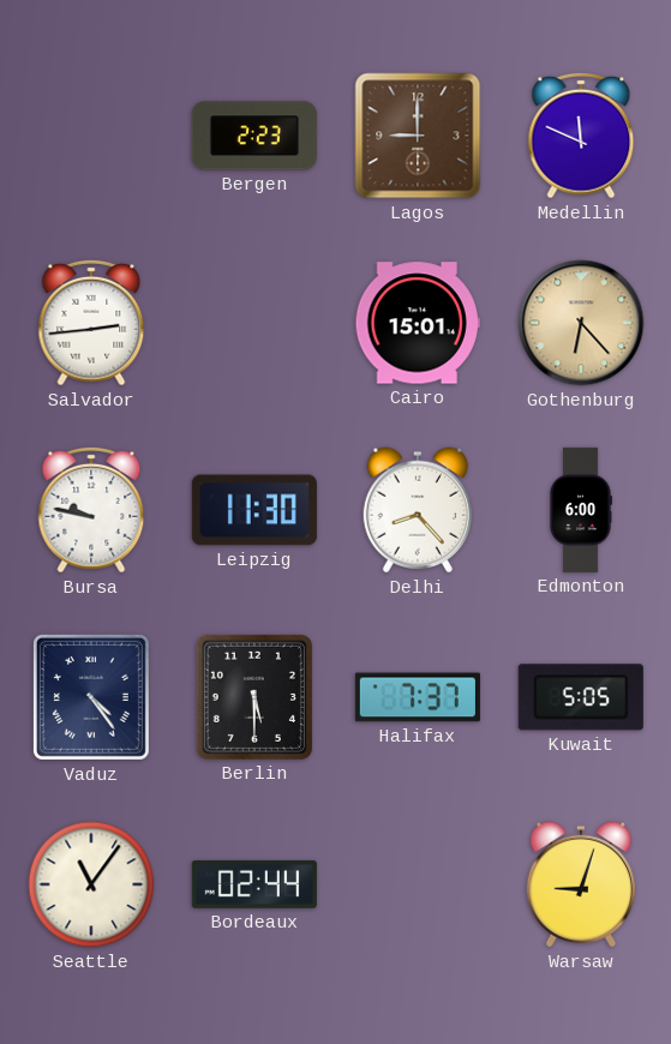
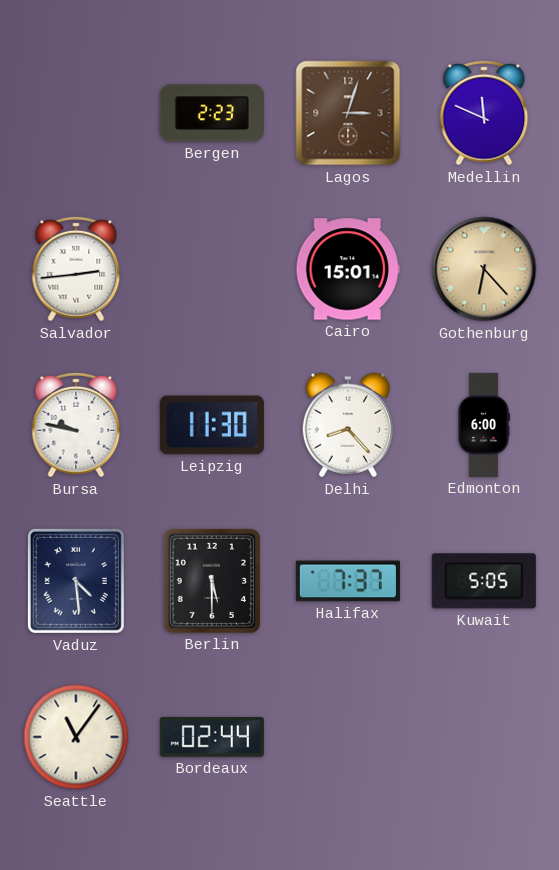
Lagos: 9:00 -> 3:03 (348, 113)
Vaduz: 4:24 -> 4:29 (76, 581)
Warsaw: 9:03 -> none (581, 884)
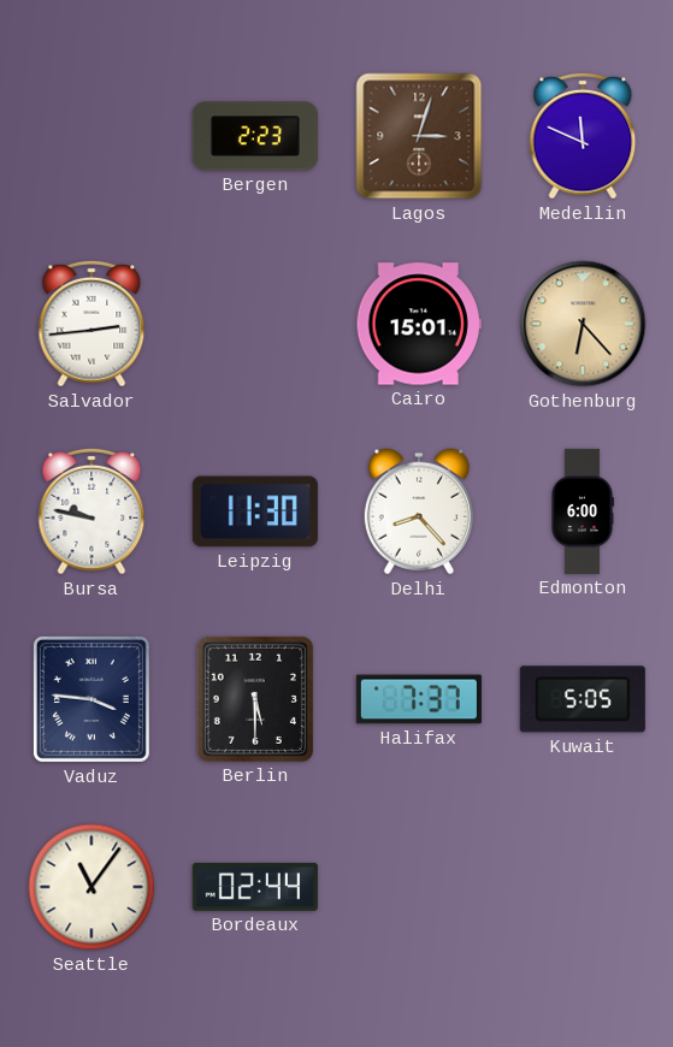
Vaduz: 4:29 -> 3:46 (91, 699)
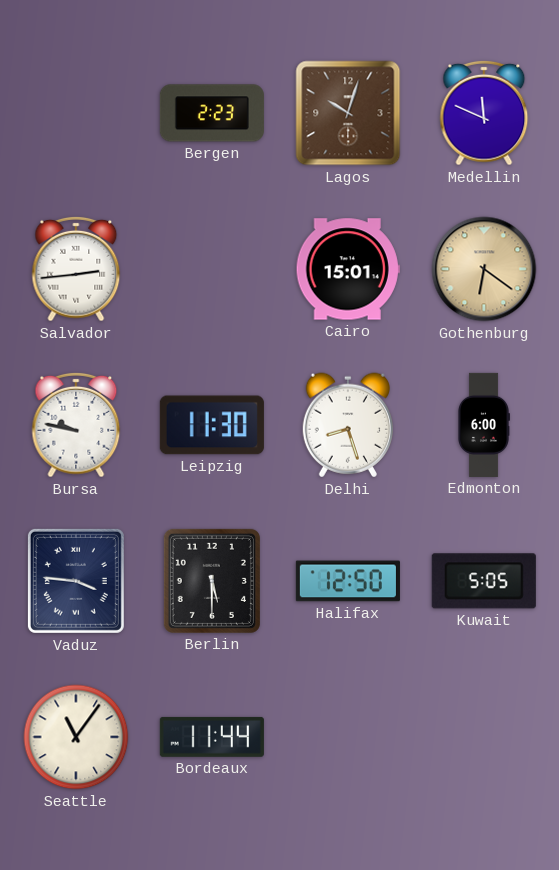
Lagos: 3:03 -> 10:03 (348, 113)
Gothenburg: 6:23 -> 6:21 (484, 269)
Delhi: 8:23 -> 8:27 (348, 425)
Halifax: 7:37 -> 12:50 (348, 581)
Bordeaux: 02:44 -> 11:44 (212, 737)
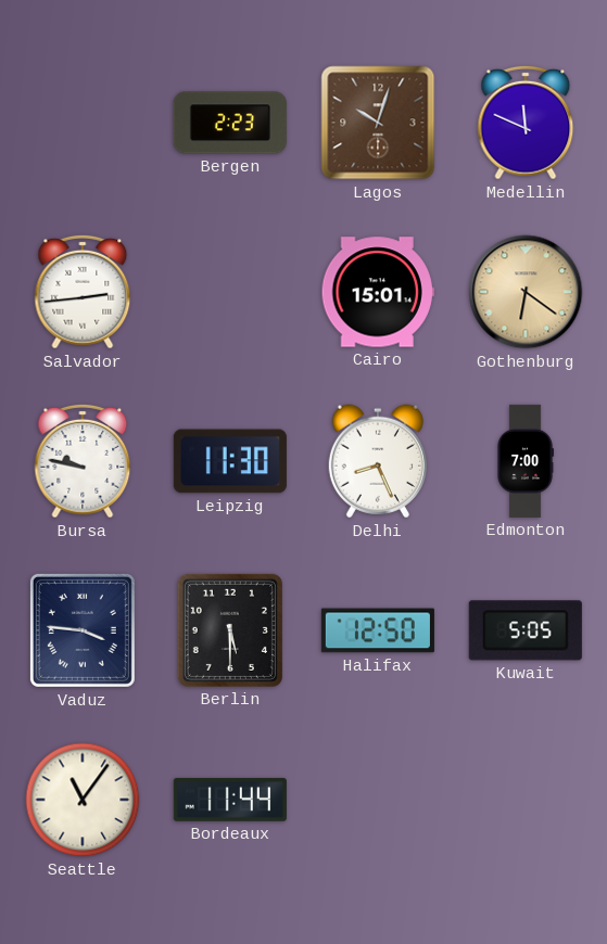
Delhi: 8:27 -> 8:26 (378, 461)
Edmonton: 6:00 -> 7:00 (524, 461)
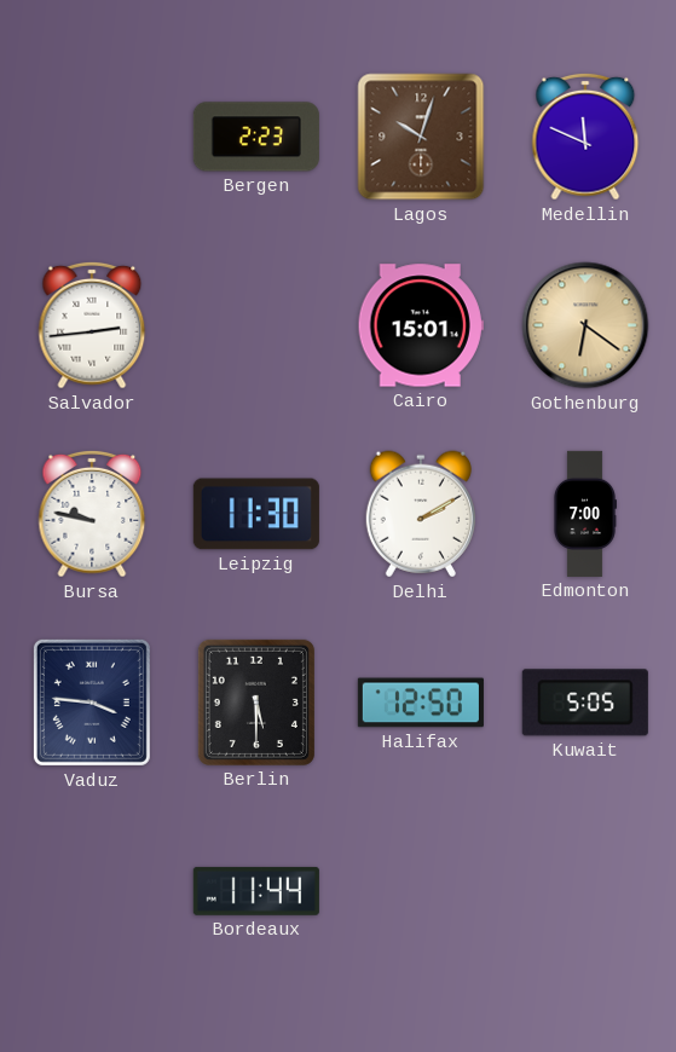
Delhi: 8:26 -> 2:10 (421, 514)
Seattle: 11:06 -> none (83, 800)
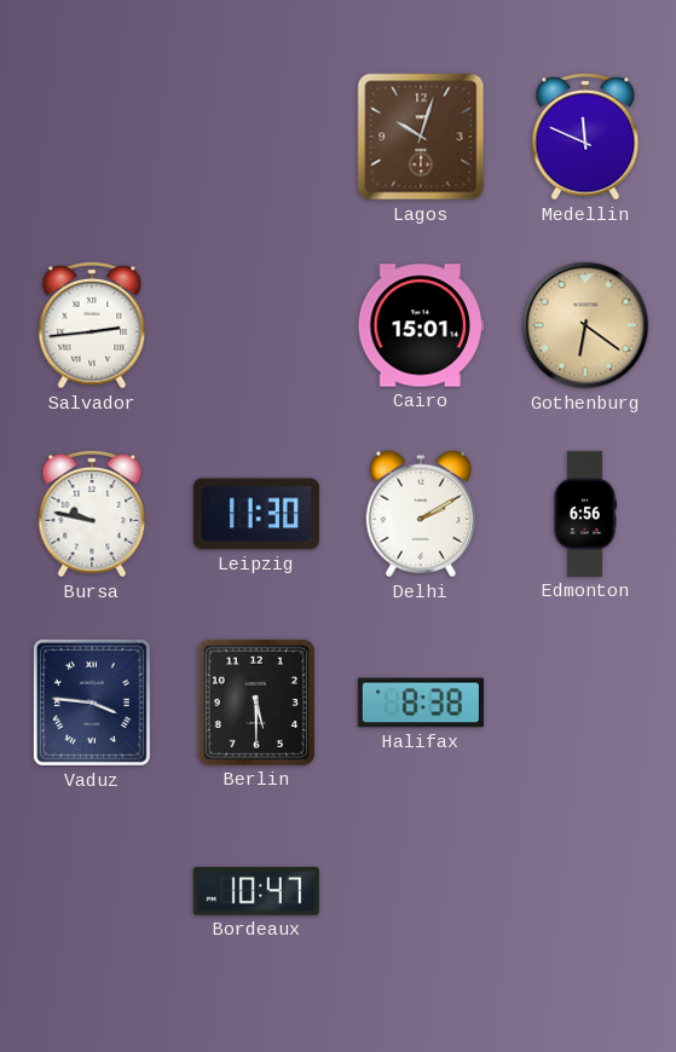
Bergen: 2:23 -> none (256, 137)
Edmonton: 7:00 -> 6:56 (584, 514)
Halifax: 12:50 -> 8:38 (421, 703)
Kuwait: 5:05 -> none (585, 703)
Bordeaux: 11:44 -> 10:47 (256, 891)
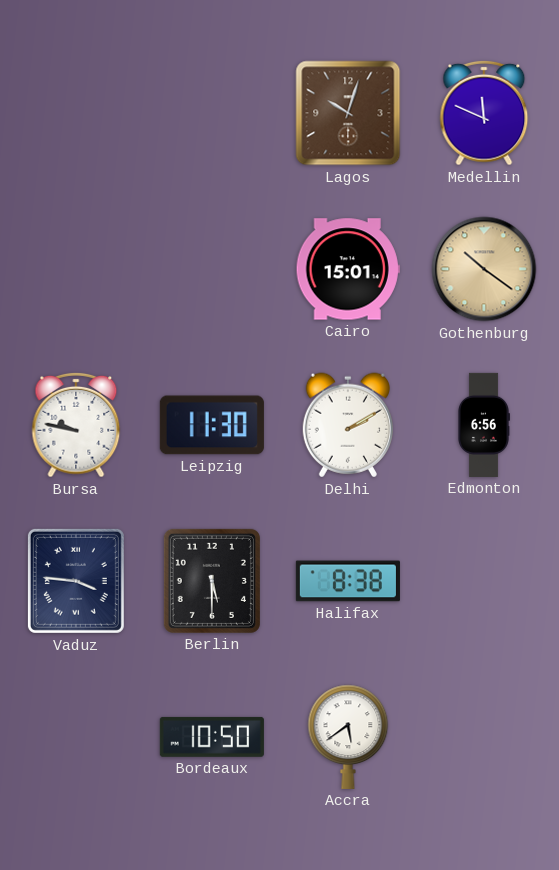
Salvador: 2:44 -> none (92, 325)
Gothenburg: 6:21 -> 10:21 (484, 269)
Bordeaux: 10:47 -> 10:50 (212, 737)
Accra: none -> 5:39 (348, 737)
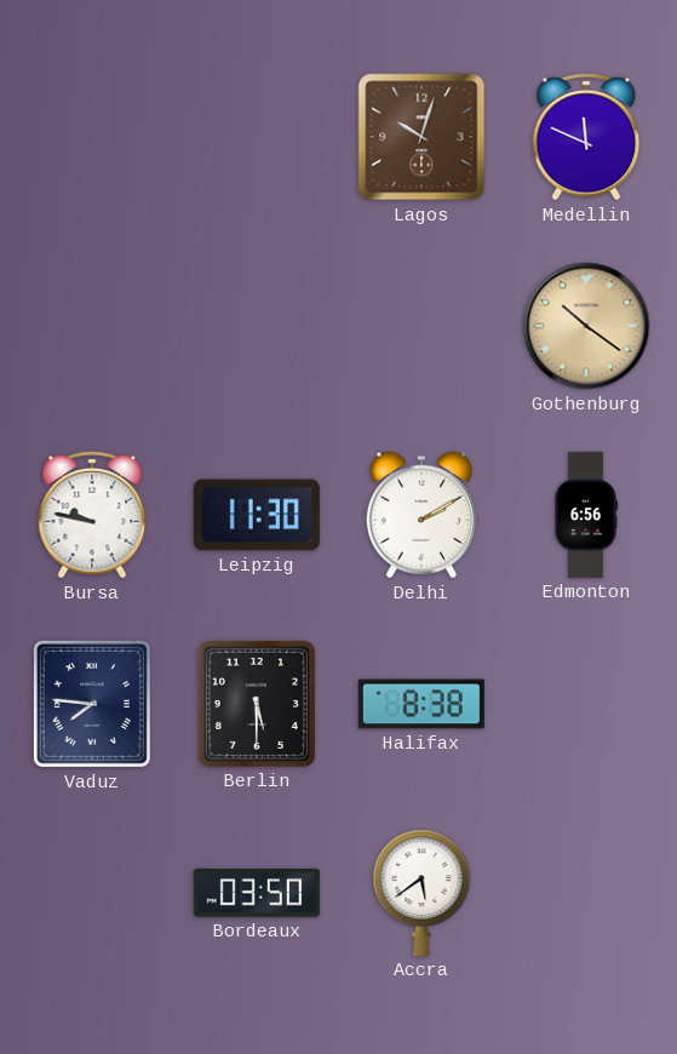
Cairo: 15:01 -> none (348, 269)
Vaduz: 3:46 -> 7:46 (92, 704)
Bordeaux: 10:50 -> 03:50 (257, 893)
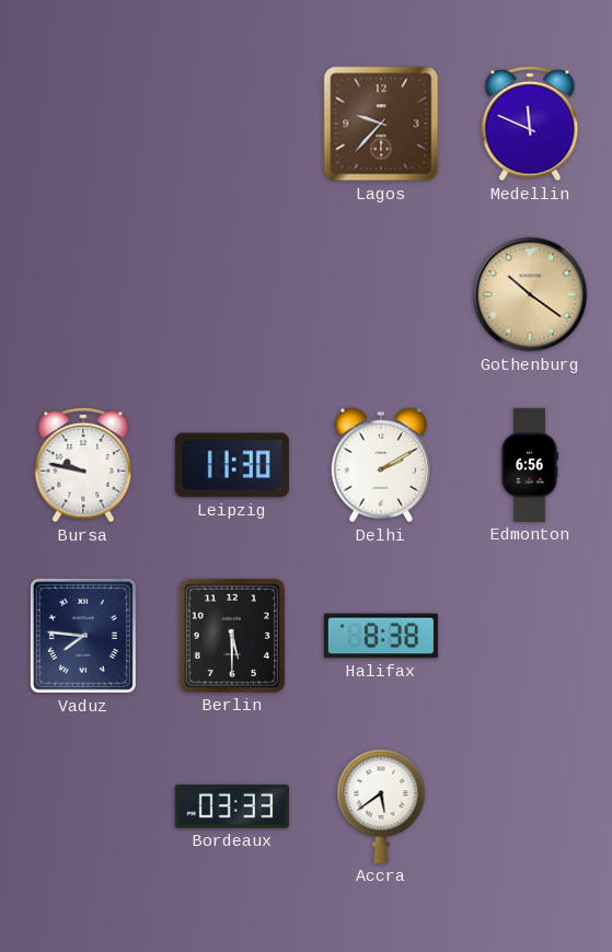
Lagos: 10:03 -> 9:37 (381, 124)
Bordeaux: 03:50 -> 03:33 (232, 806)
